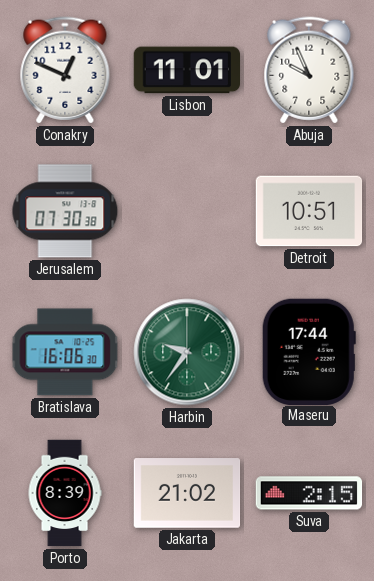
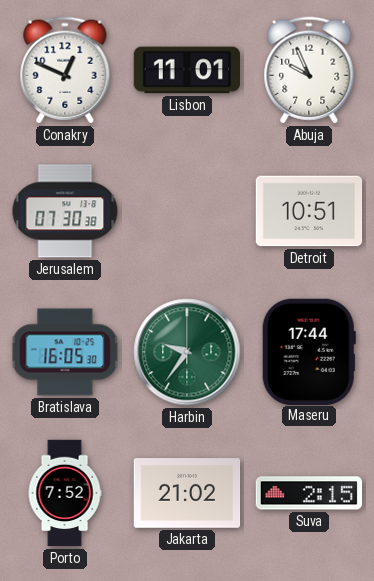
Bratislava: 16:06 -> 16:05 (65, 352)
Porto: 8:39 -> 7:52 (65, 493)
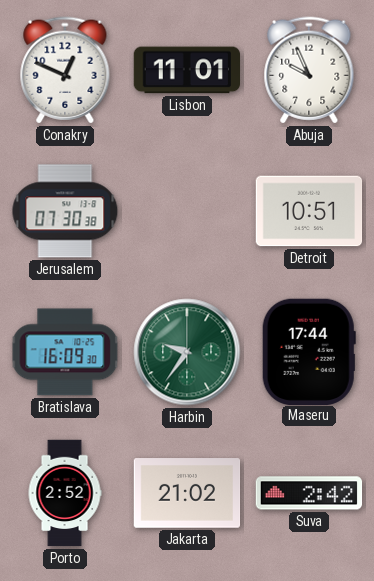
Bratislava: 16:05 -> 16:09 (65, 352)
Porto: 7:52 -> 2:52 (65, 493)
Suva: 2:15 -> 2:42 (309, 493)
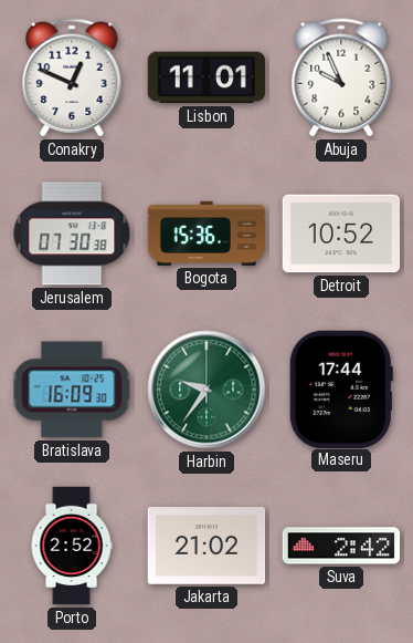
Bogota: none -> 15:36 (206, 234)
Detroit: 10:51 -> 10:52 (341, 234)
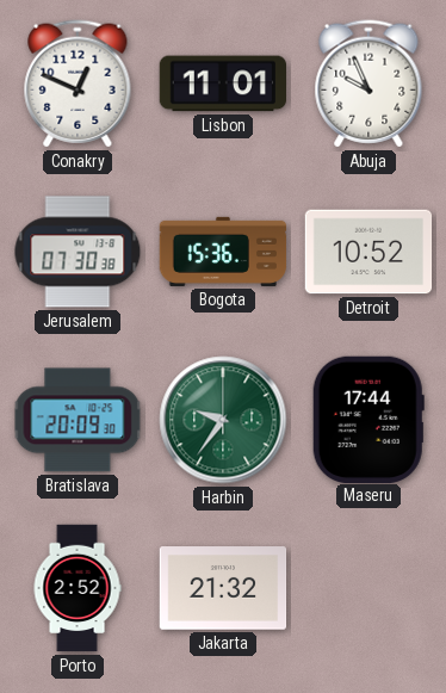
Bratislava: 16:09 -> 20:09 (78, 420)
Jakarta: 21:02 -> 21:32 (223, 588)
Suva: 2:42 -> none (341, 546)
